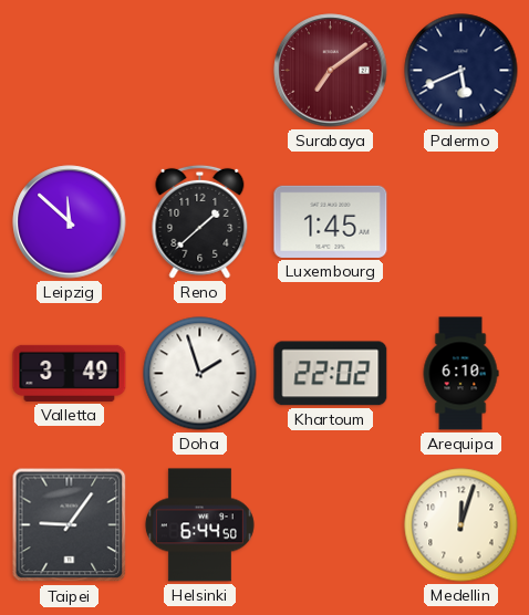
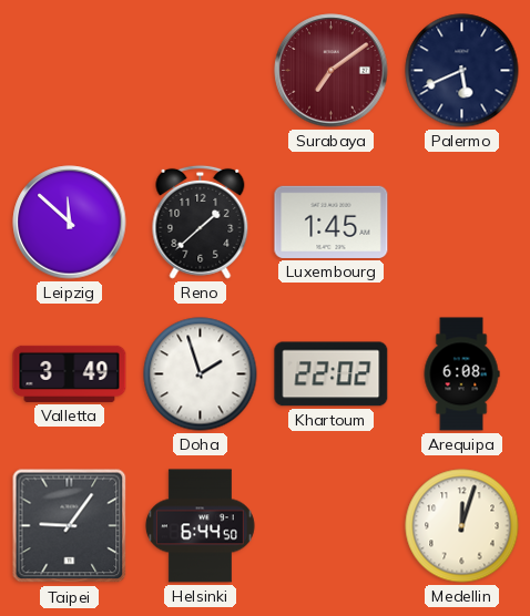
Arequipa: 6:10 -> 6:08 (461, 374)
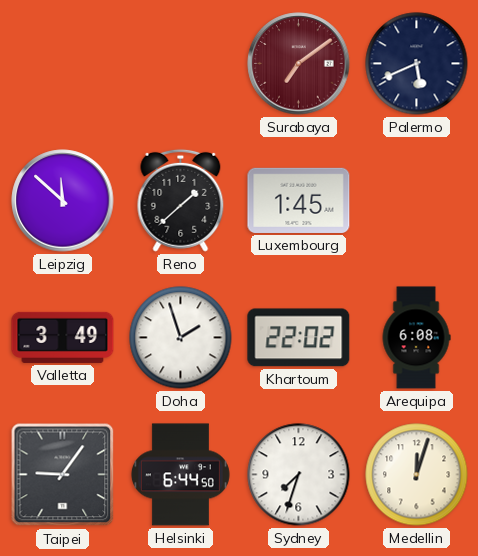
Sydney: none -> 7:33 (299, 475)
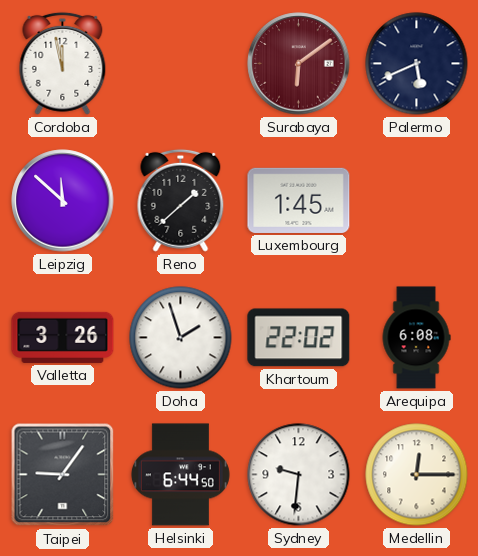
Cordoba: none -> 11:58 (63, 63)
Surabaya: 7:09 -> 6:09 (299, 64)
Valletta: 3:49 -> 3:26 (63, 337)
Sydney: 7:33 -> 9:31 (299, 475)
Medellin: 12:03 -> 12:15 (417, 475)
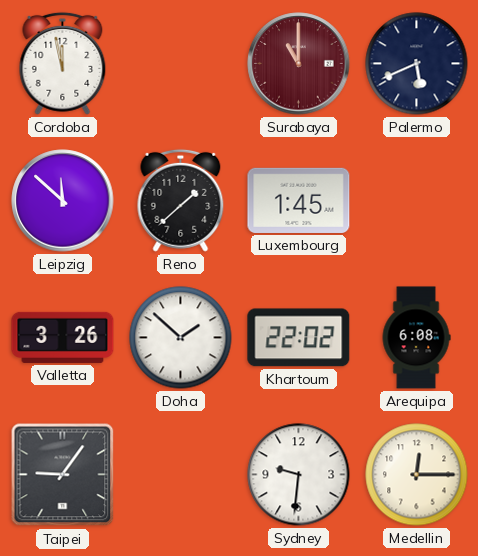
Surabaya: 6:09 -> 11:00 (299, 64)
Doha: 1:57 -> 1:52 (181, 338)
Helsinki: 6:44 -> none (180, 475)
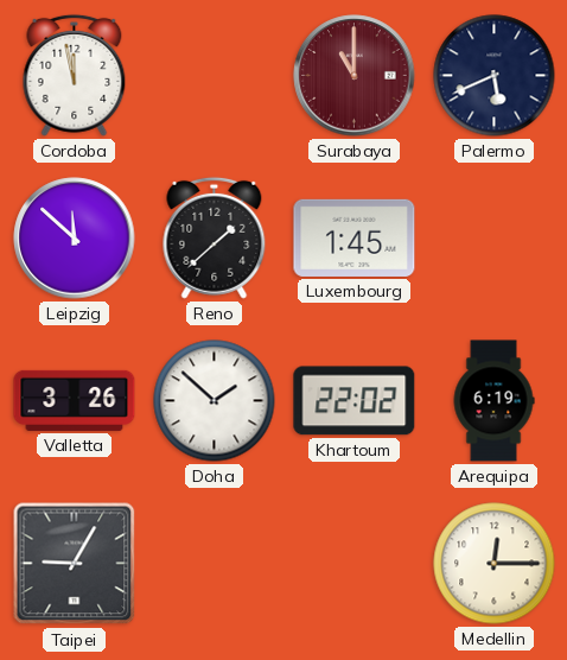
Arequipa: 6:08 -> 6:19 (493, 401)
Taipei: 9:06 -> 9:05 (75, 564)
Sydney: 9:31 -> none (299, 475)
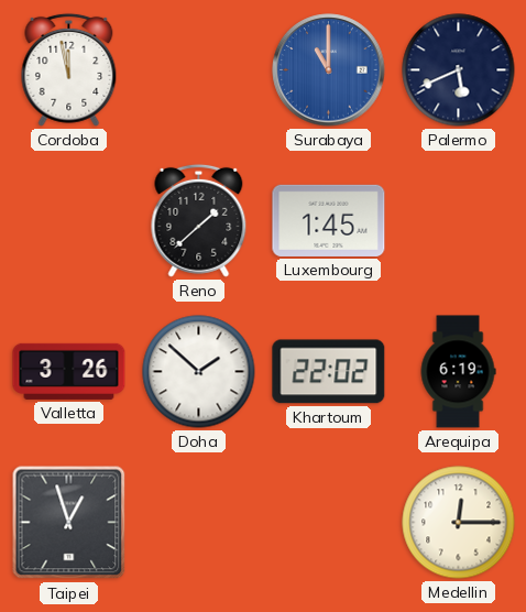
Surabaya dial: burgundy -> blue (329, 70)
Leipzig: 11:52 -> none (75, 239)
Taipei: 9:05 -> 12:57 (69, 523)
